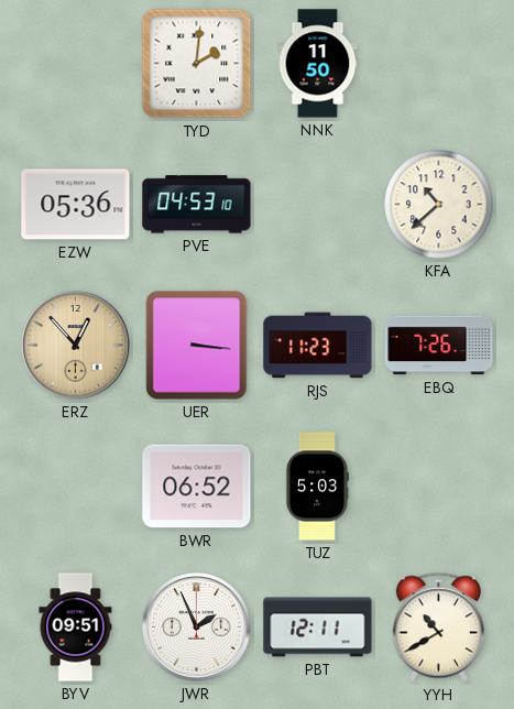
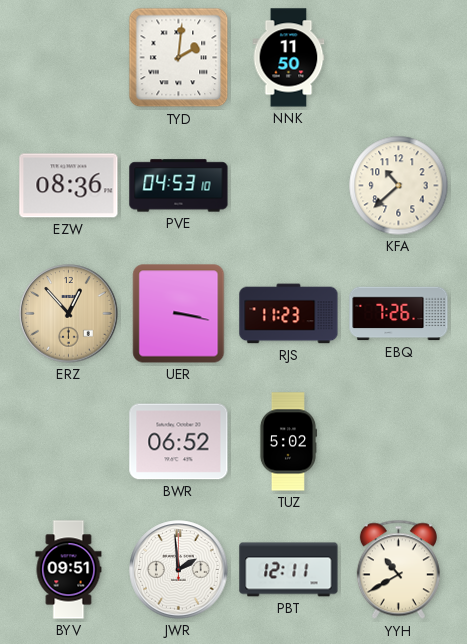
EZW: 05:36 -> 08:36 (69, 186)
UER: 3:16 -> 3:17 (179, 314)
TUZ: 5:03 -> 5:02 (287, 442)
JWR: 1:56 -> 1:59 (179, 570)
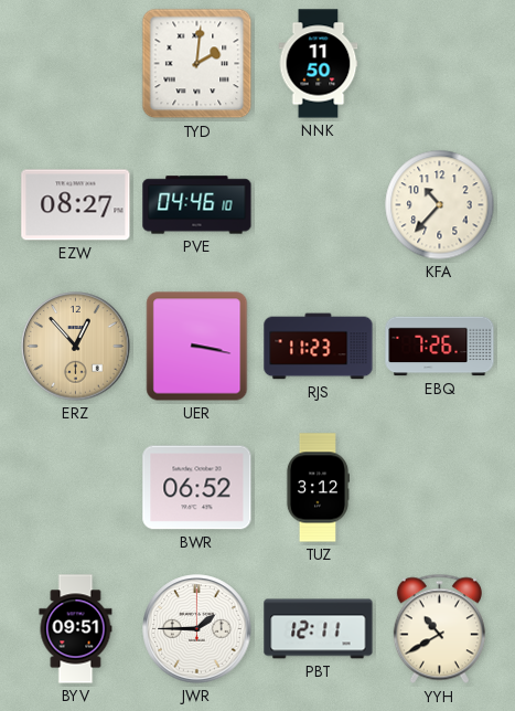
EZW: 08:36 -> 08:27 (76, 205)
PVE: 04:53 -> 04:46 (197, 205)
KFA: 10:38 -> 10:37 (440, 205)
TUZ: 5:02 -> 3:12 (316, 488)
JWR: 1:59 -> 1:45 (197, 629)
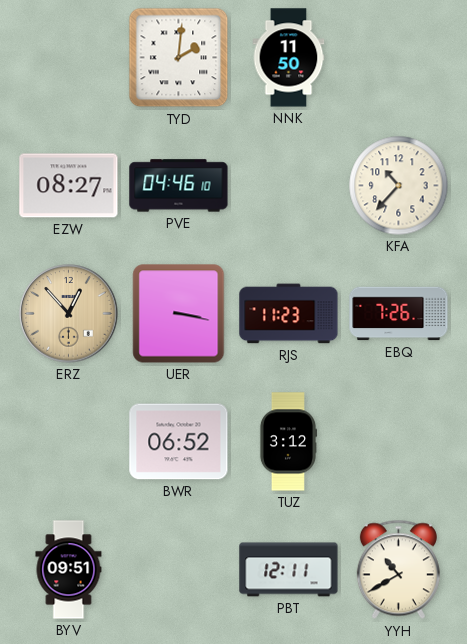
JWR: 1:45 -> none (197, 629)
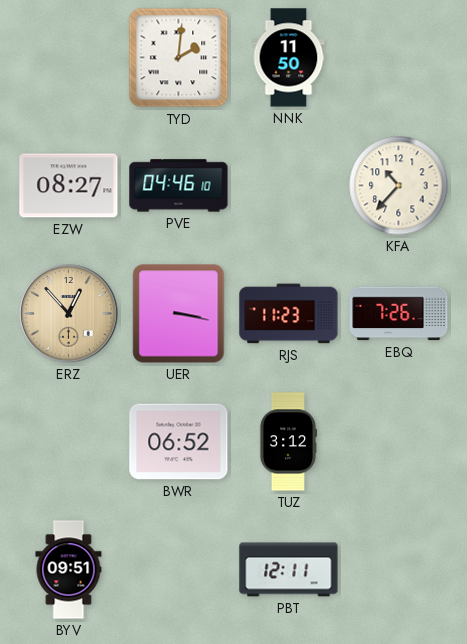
YYH: 10:40 -> none (398, 570)
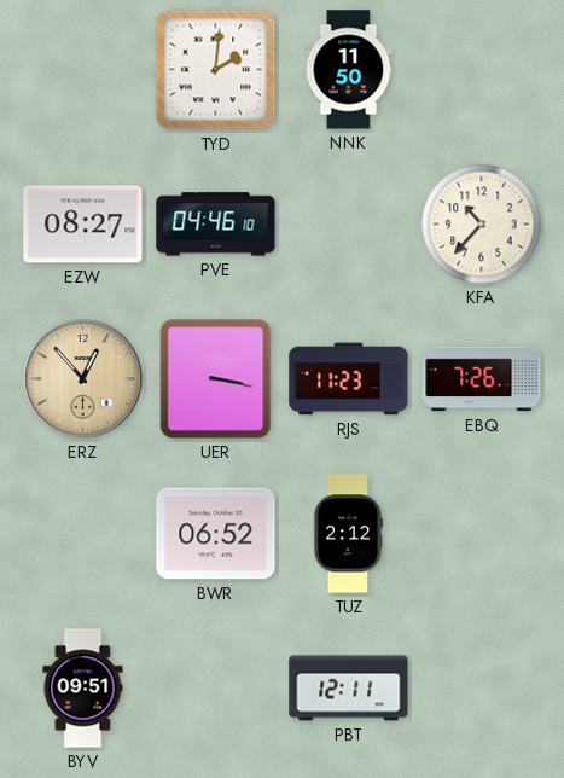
TUZ: 3:12 -> 2:12 (347, 534)
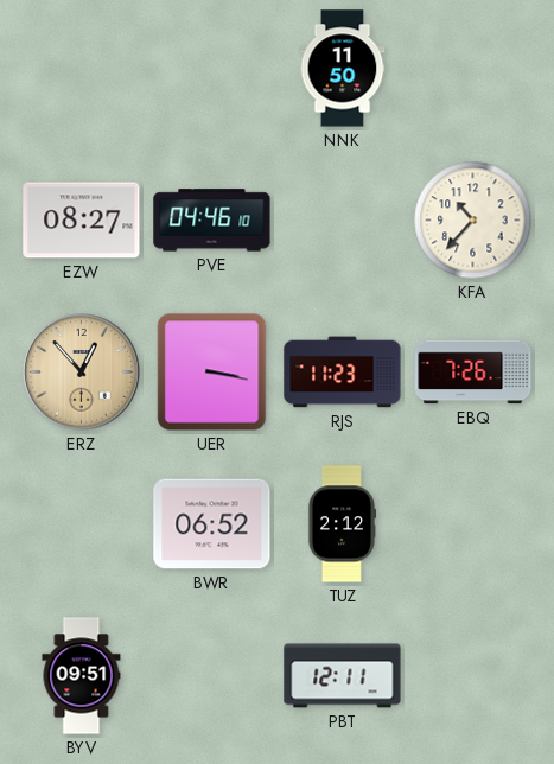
TYD: 2:01 -> none (216, 70)
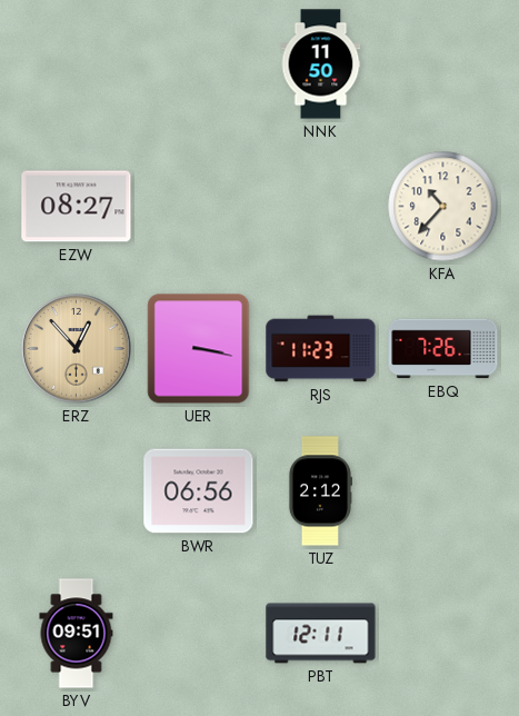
PVE: 04:46 -> none (212, 221)
BWR: 06:52 -> 06:56 (199, 491)
